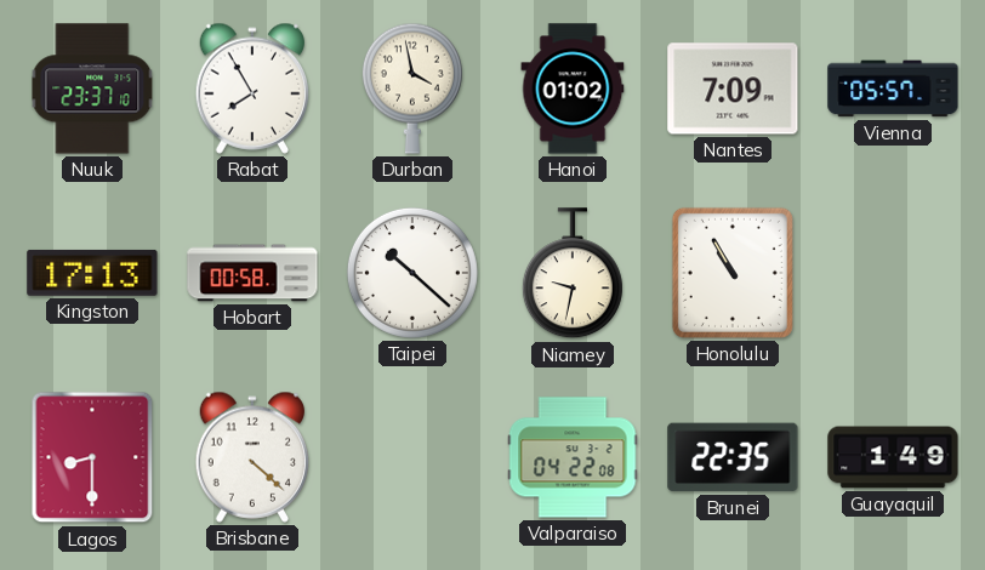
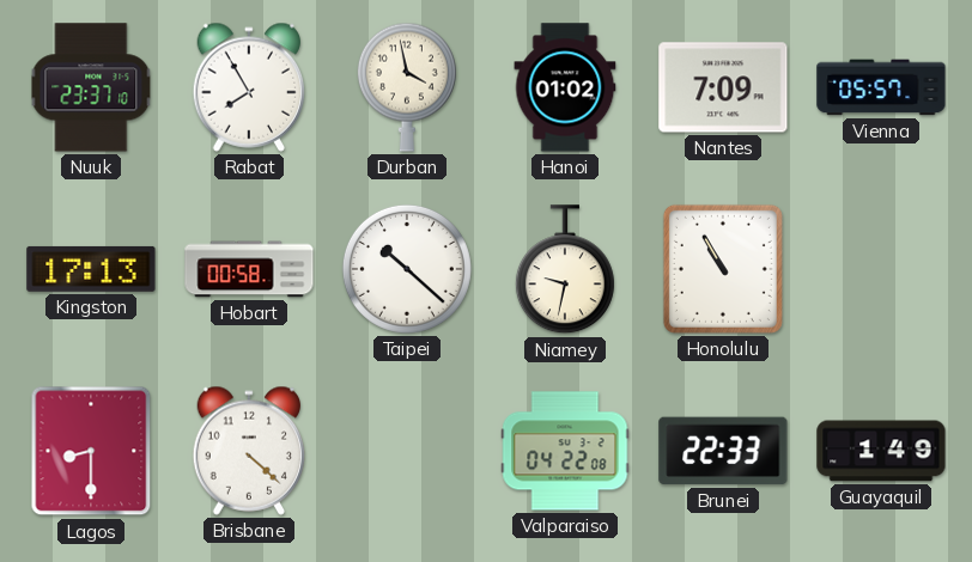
Brunei: 22:35 -> 22:33 (723, 451)
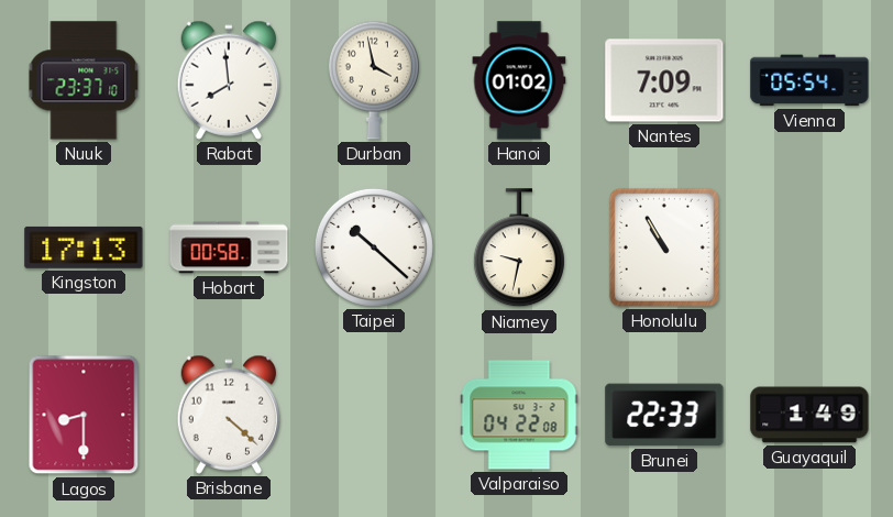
Rabat: 7:55 -> 7:59 (229, 80)
Vienna: 05:57 -> 05:54 (809, 80)
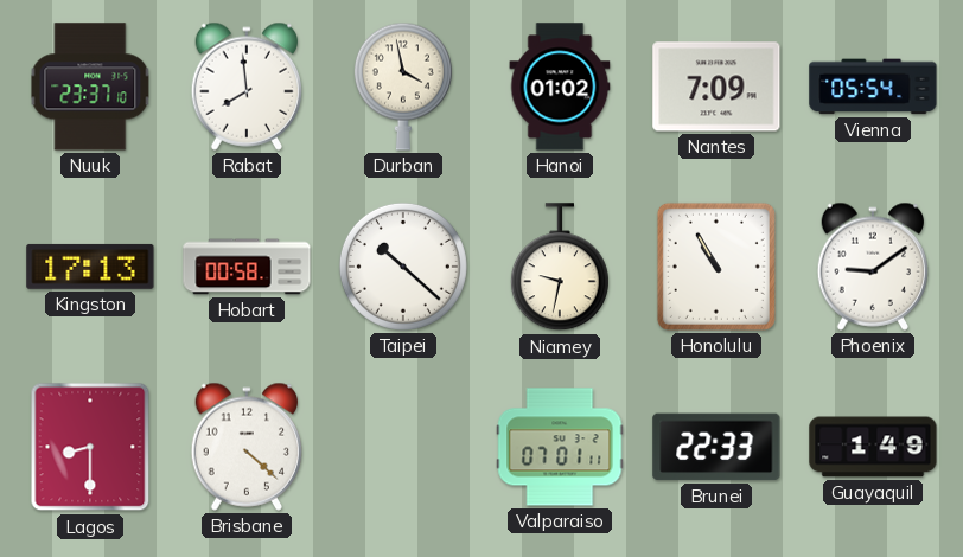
Phoenix: none -> 9:09 (873, 267)
Valparaiso: 04:22 -> 07:01 (560, 447)
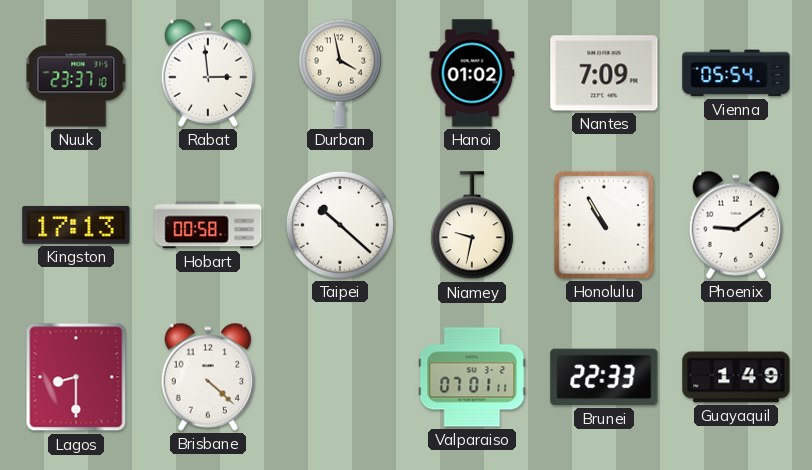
Rabat: 7:59 -> 2:59 (208, 73)
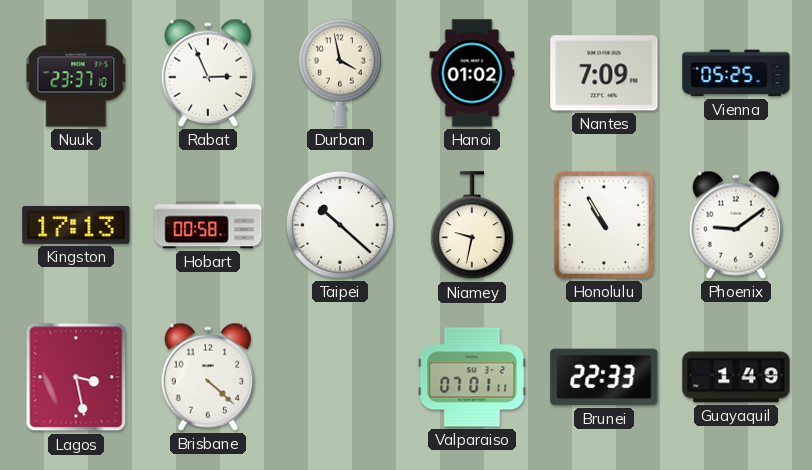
Rabat: 2:59 -> 2:56 (208, 73)
Vienna: 05:54 -> 05:25 (736, 73)
Lagos: 8:30 -> 3:28 (76, 377)
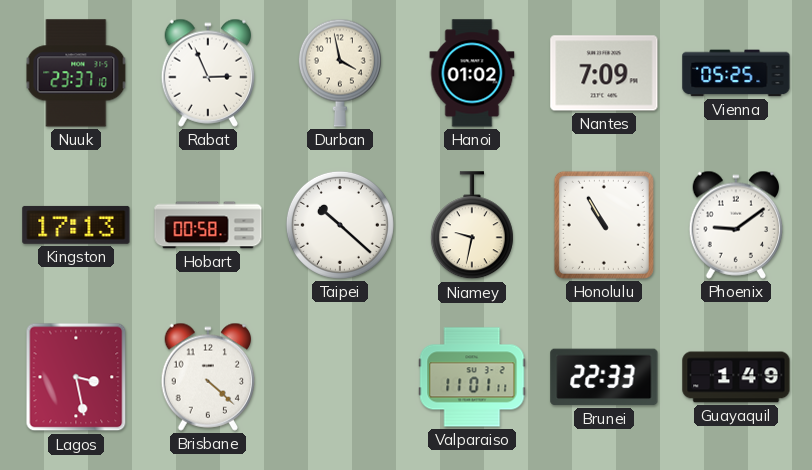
Valparaiso: 07:01 -> 11:01 (472, 377)
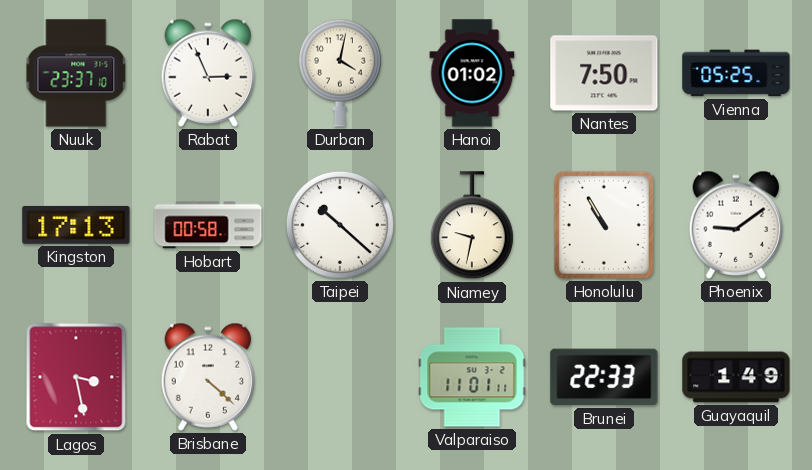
Durban: 3:58 -> 4:02 (340, 73)
Nantes: 7:09 -> 7:50 (604, 73)
